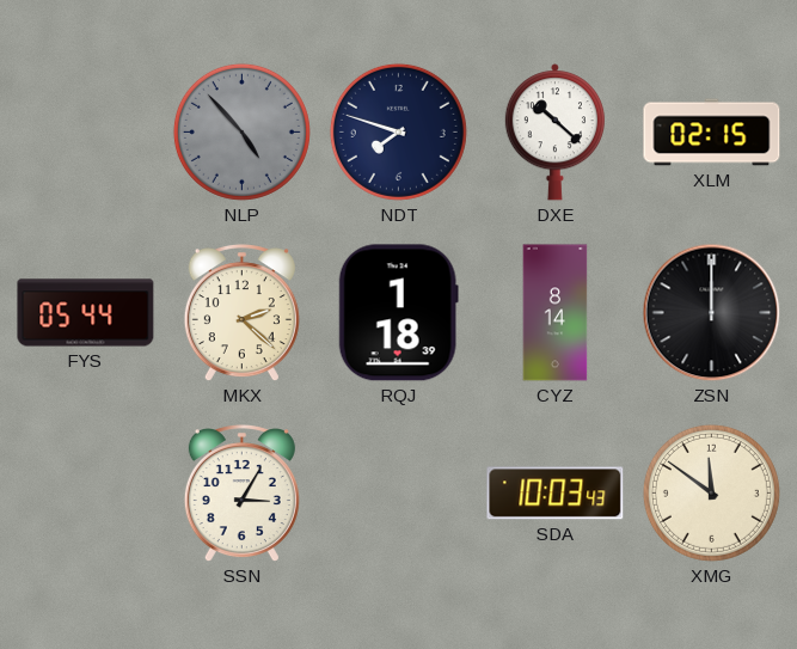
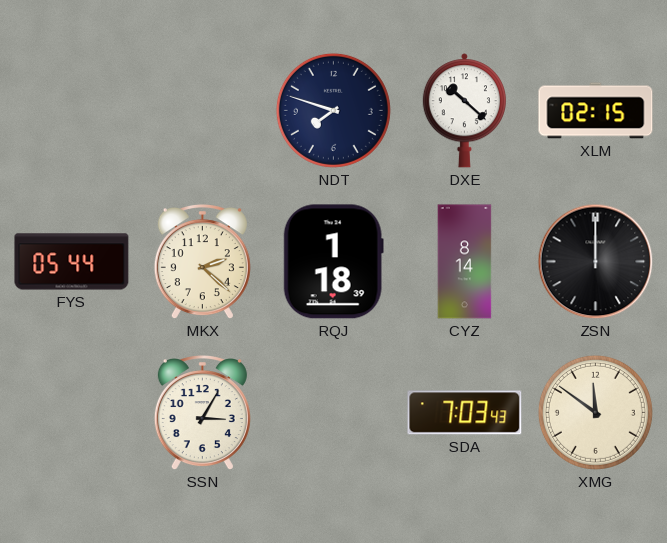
NLP: 4:53 -> none (241, 131)
SDA: 10:03 -> 7:03 (465, 413)
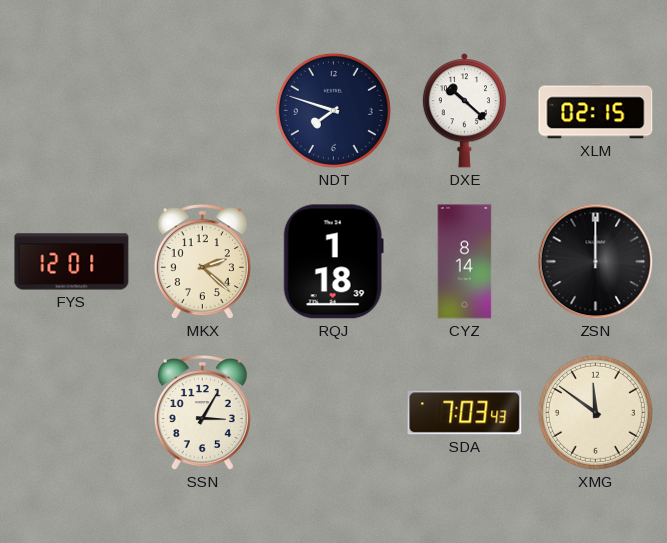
FYS: 05:44 -> 12:01 (72, 262)
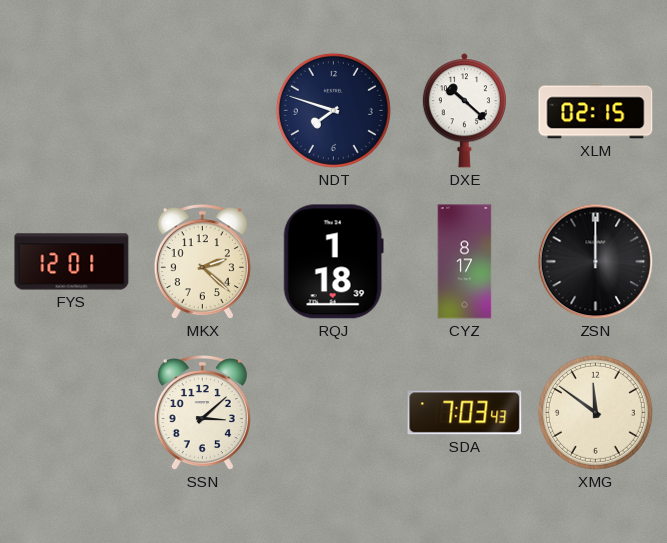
CYZ: 8:14 -> 8:17 (465, 262)
SSN: 3:05 -> 3:08 (202, 414)
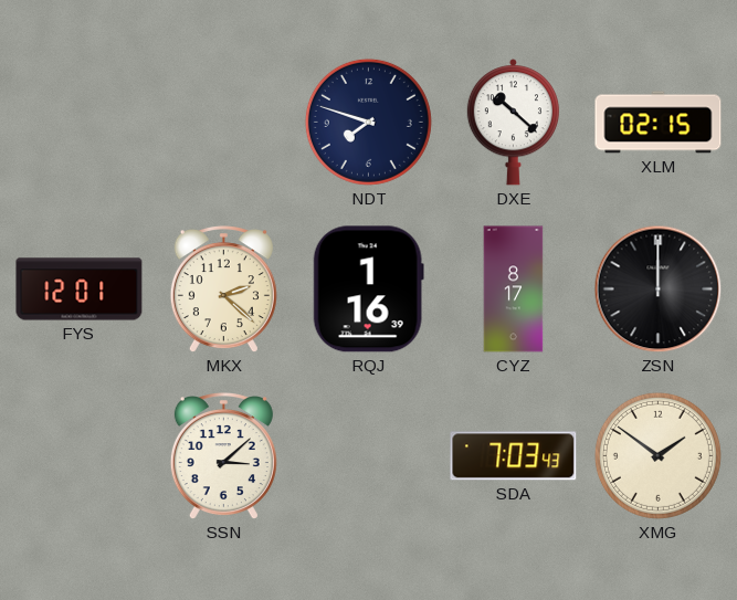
RQJ: 1:18 -> 1:16 (368, 290)
XMG: 11:51 -> 1:51 (657, 455)
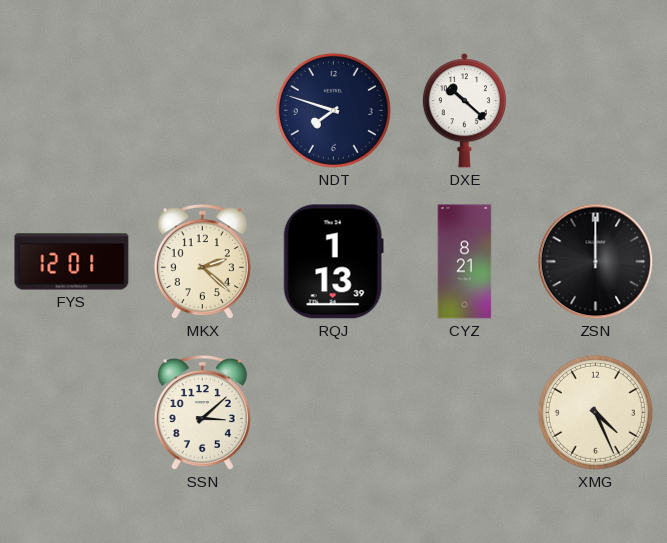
XLM: 02:15 -> none (659, 123)
RQJ: 1:16 -> 1:13 (333, 262)
CYZ: 8:17 -> 8:21 (465, 262)
SDA: 7:03 -> none (514, 456)
XMG: 1:51 -> 4:26 (595, 412)
